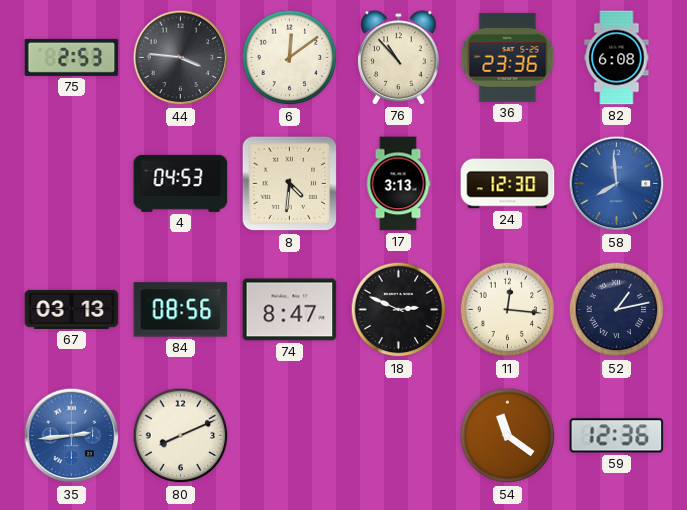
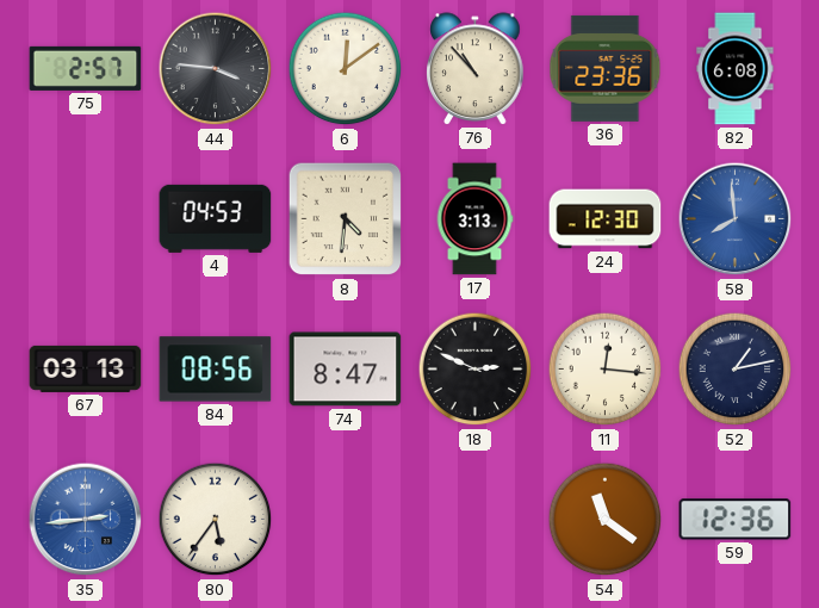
75: 2:53 -> 2:57 (86, 68)
80: 8:11 -> 5:36 (216, 520)
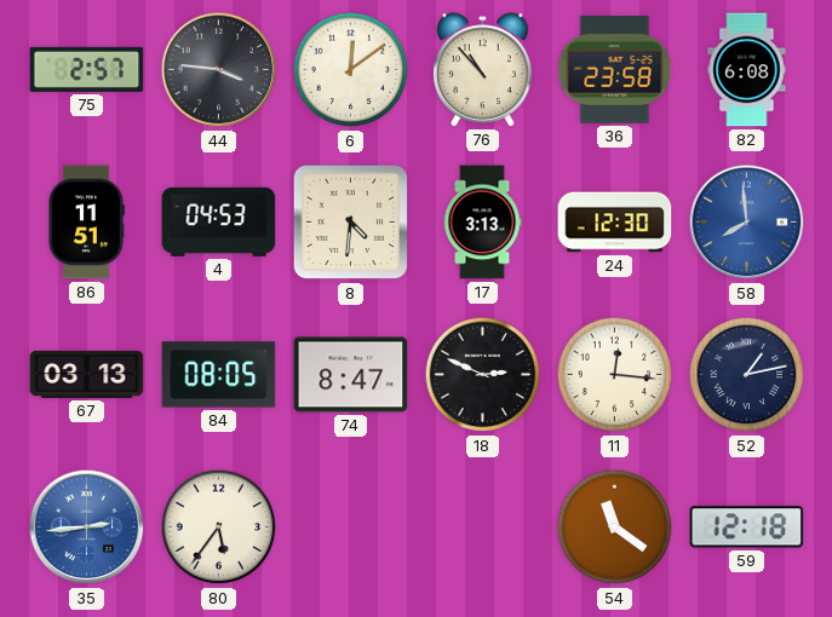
36: 23:36 -> 23:58 (615, 69)
86: none -> 11:51 (86, 223)
84: 08:56 -> 08:05 (219, 375)
59: 12:36 -> 12:18 (747, 527)
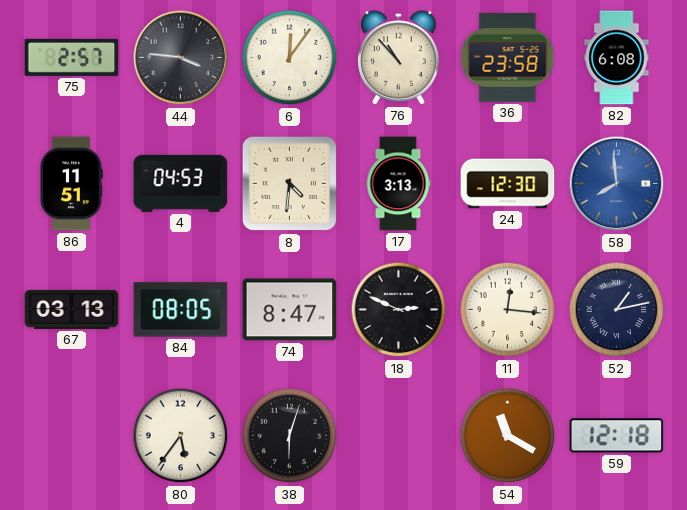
6: 12:09 -> 12:06 (290, 58)
35: 2:44 -> none (87, 527)
38: none -> 6:03 (290, 436)
54: 11:21 -> 11:20 (508, 436)
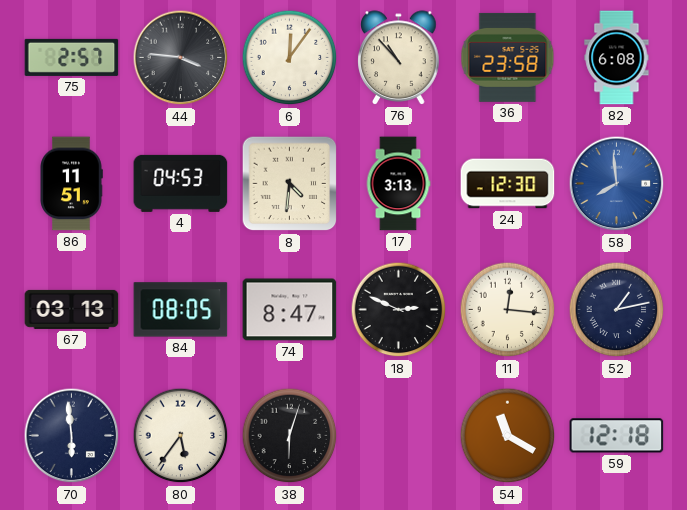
70: none -> 5:59 (72, 436)
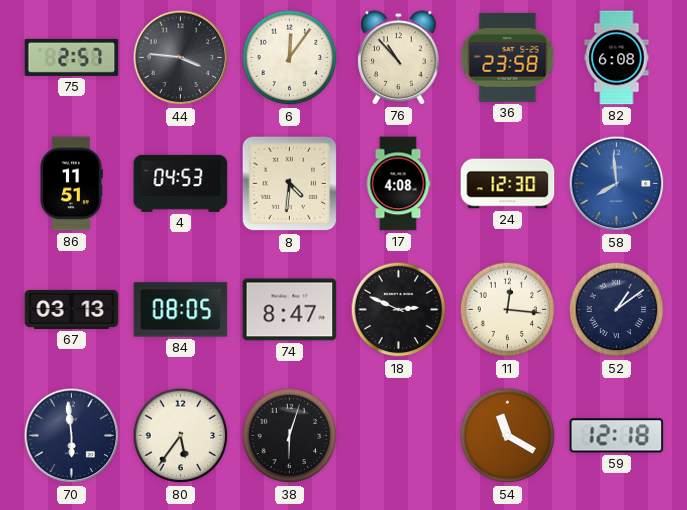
17: 3:13 -> 4:08 (398, 184)
52: 1:13 -> 1:09 (617, 310)
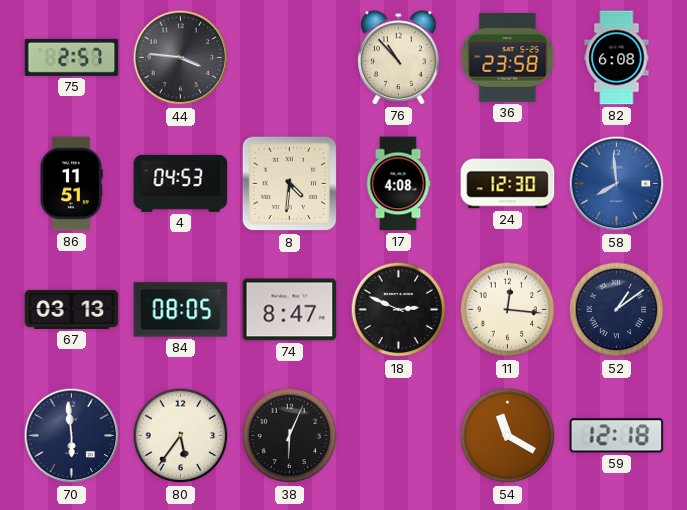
6: 12:06 -> none (290, 58)
38: 6:03 -> 6:04 (290, 436)
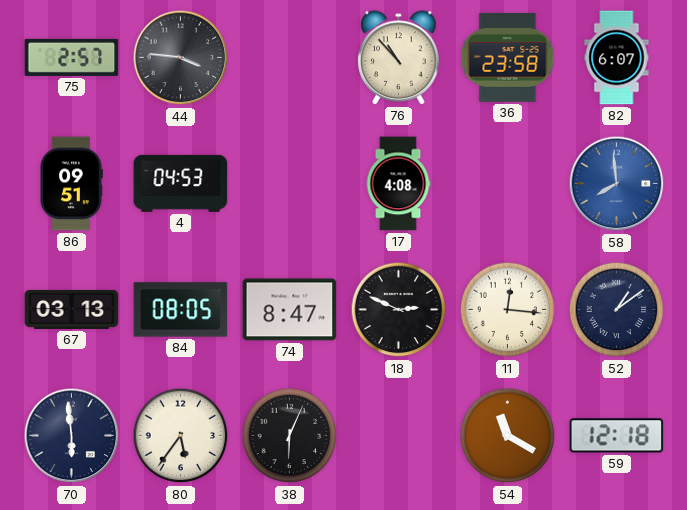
82: 6:08 -> 6:07 (617, 58)
86: 11:51 -> 09:51 (71, 184)
8: 4:31 -> none (290, 184)
24: 12:30 -> none (508, 184)
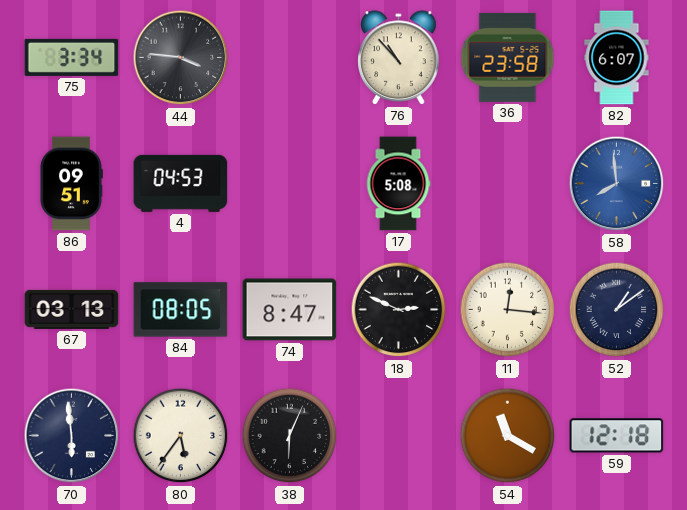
75: 2:57 -> 3:34 (72, 57)
17: 4:08 -> 5:08 (398, 184)
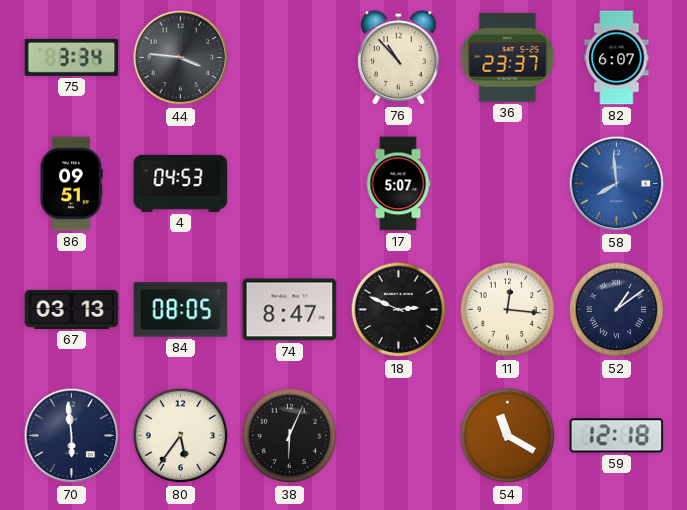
36: 23:58 -> 23:37 (508, 57)
17: 5:08 -> 5:07 (398, 184)
